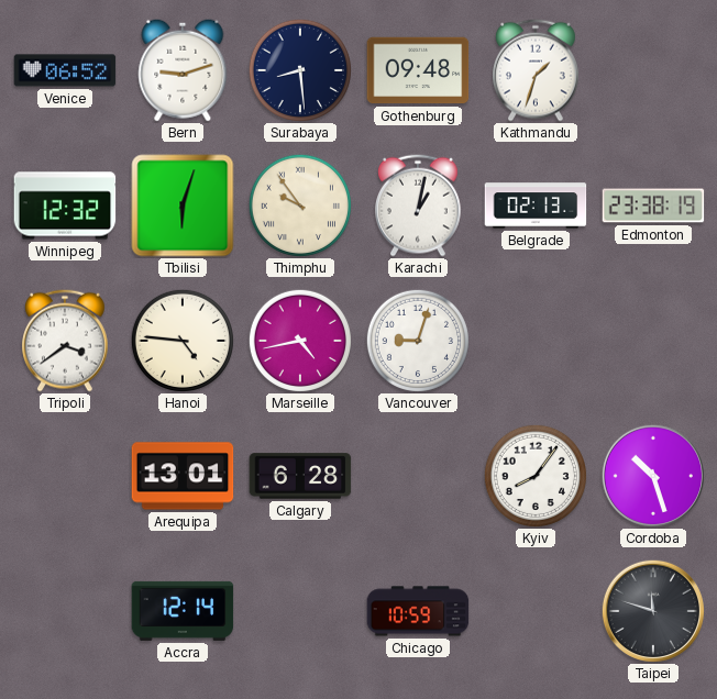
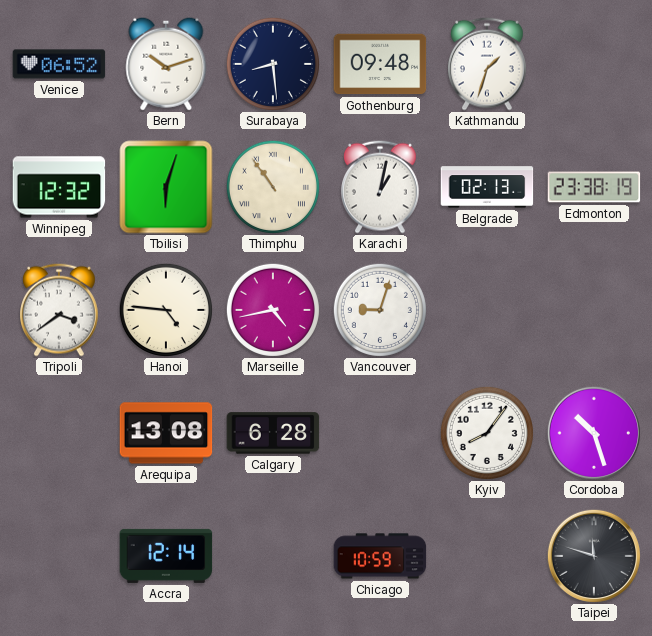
Bern: 9:12 -> 10:12 (166, 64)
Thimphu: 9:54 -> 10:54 (273, 187)
Arequipa: 13:01 -> 13:08 (166, 433)
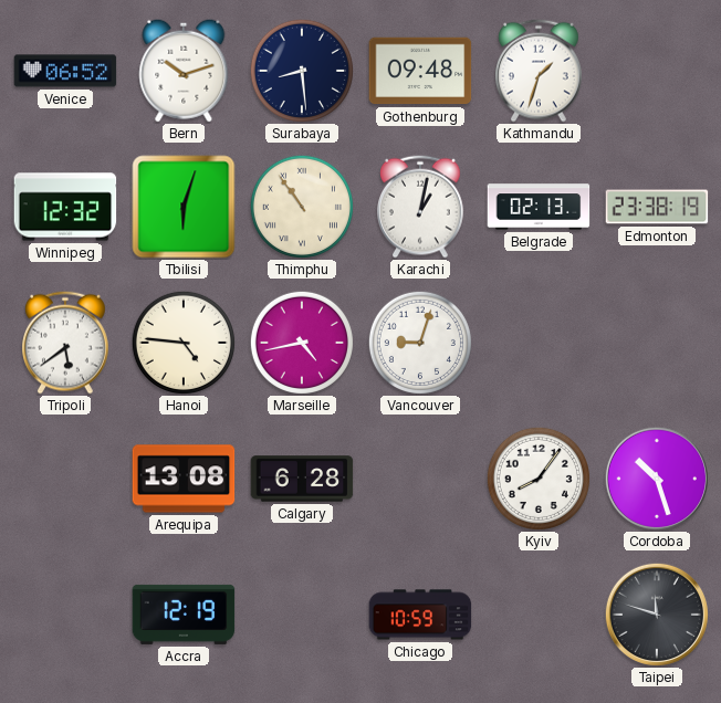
Tripoli: 3:39 -> 5:39 (66, 343)
Accra: 12:14 -> 12:19 (184, 615)
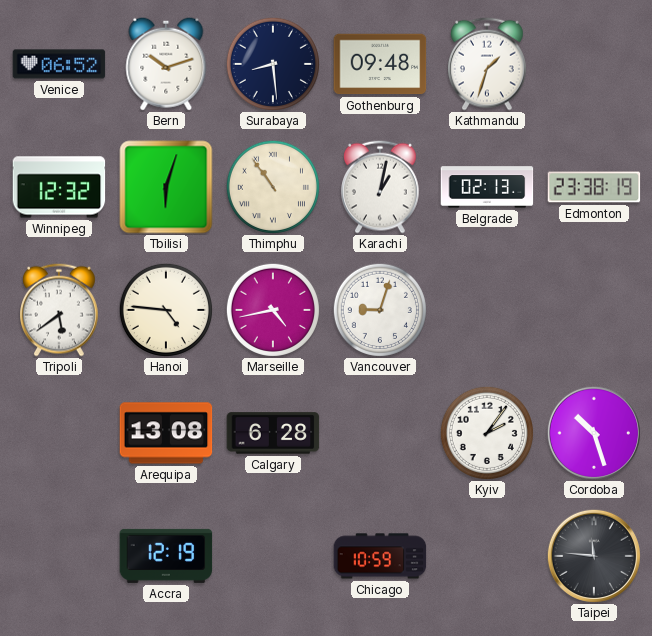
Kyiv: 8:06 -> 2:06 (487, 433)
Taipei: 11:48 -> 11:46 (593, 555)
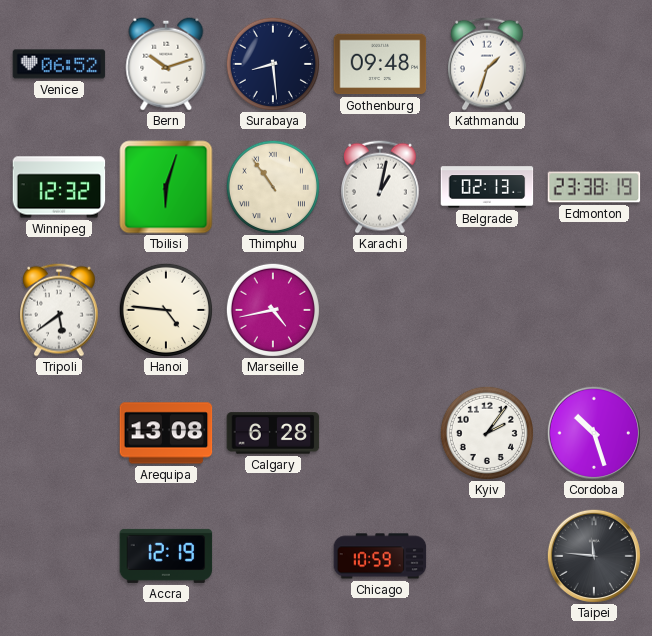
Vancouver: 9:03 -> none (380, 310)
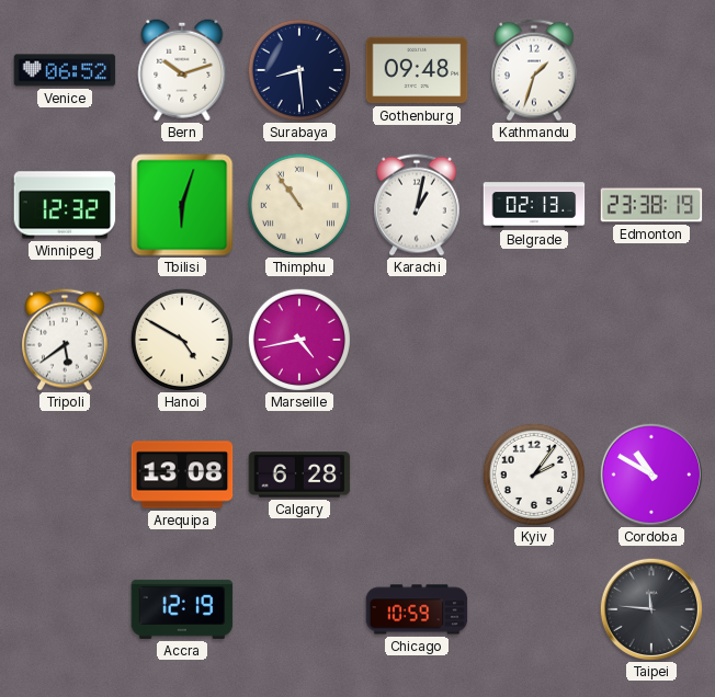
Hanoi: 4:46 -> 4:50 (182, 340)
Cordoba: 10:27 -> 10:50 (650, 473)
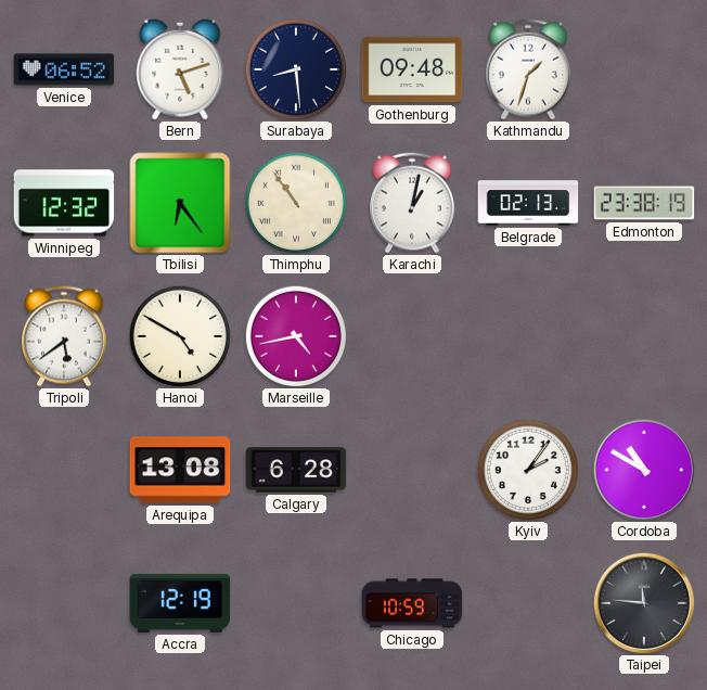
Bern: 10:12 -> 5:12 (180, 69)
Tbilisi: 6:03 -> 6:24 (180, 203)
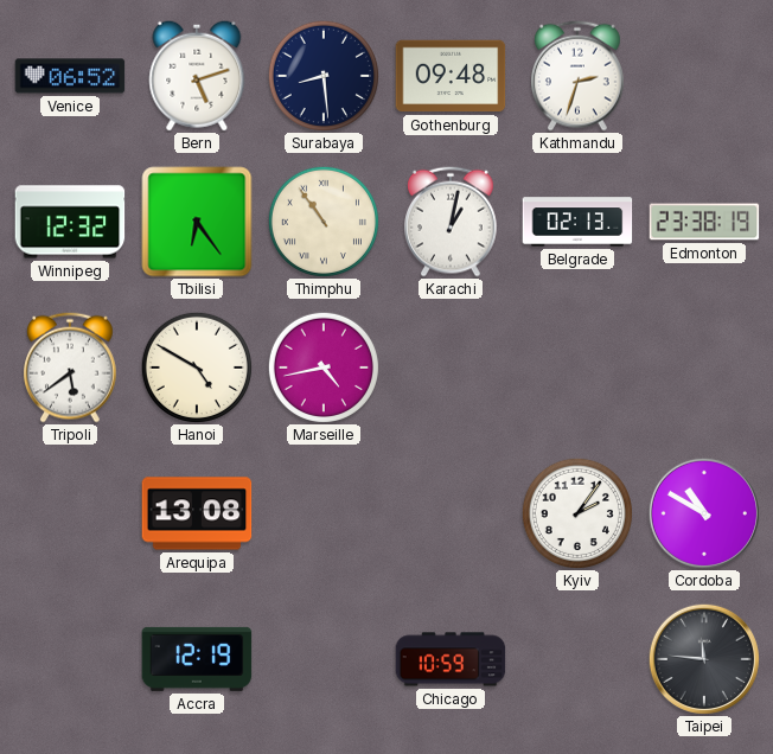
Kathmandu: 1:33 -> 2:33 (579, 76)
Calgary: 6:28 -> none (296, 470)
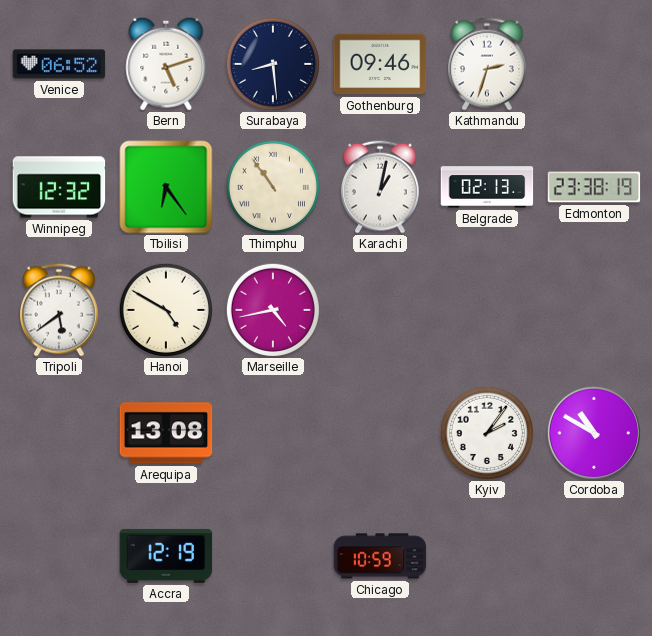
Gothenburg: 09:48 -> 09:46 (380, 64)
Taipei: 11:46 -> none (703, 658)
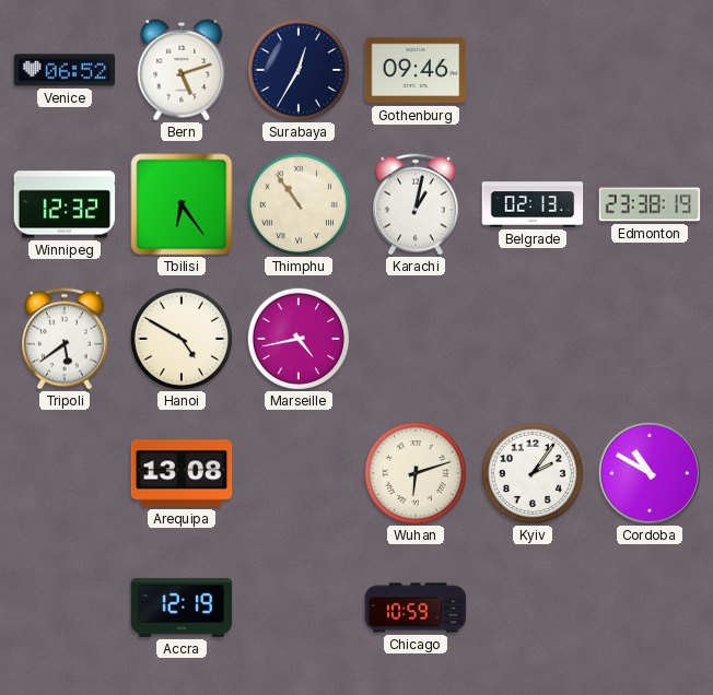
Surabaya: 8:29 -> 12:35 (299, 70)
Kathmandu: 2:33 -> none (488, 64)
Wuhan: none -> 6:12 (416, 473)
